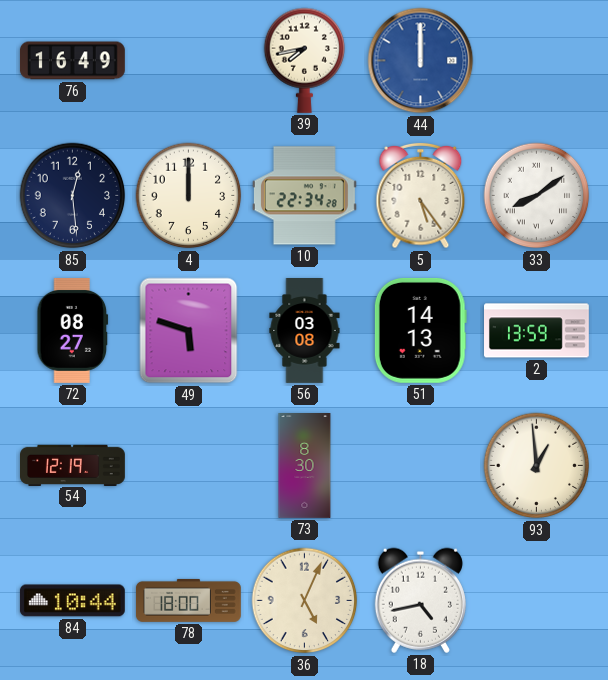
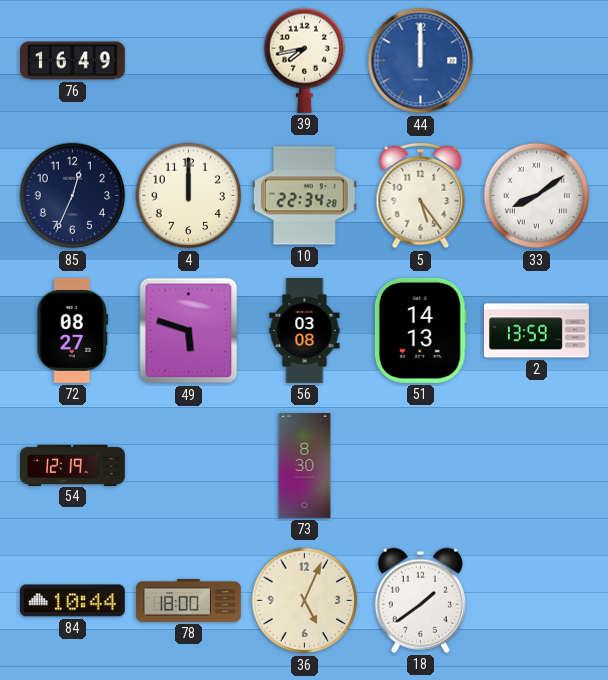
85: 12:29 -> 12:34 (73, 196)
93: 12:59 -> none (537, 466)
18: 4:43 -> 1:39 (420, 600)
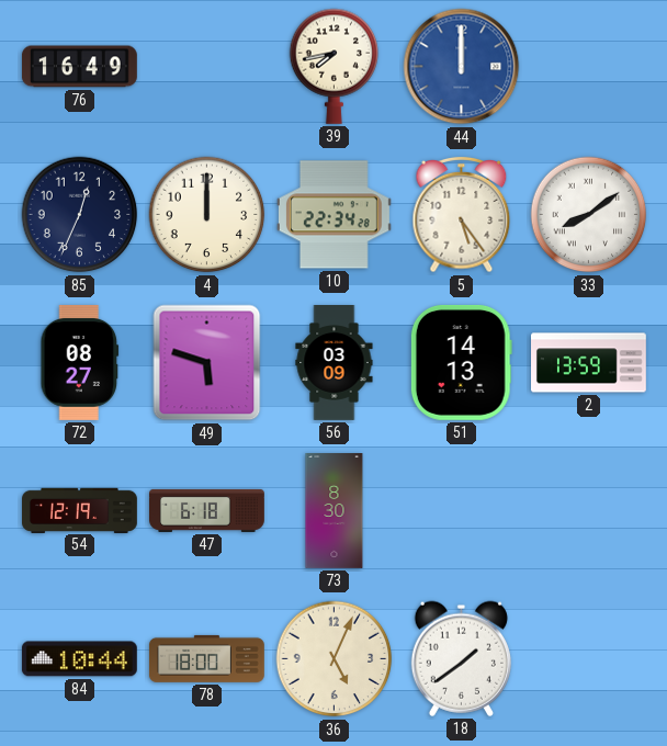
56: 03:08 -> 03:09 (335, 363)
47: none -> 6:18 (207, 510)
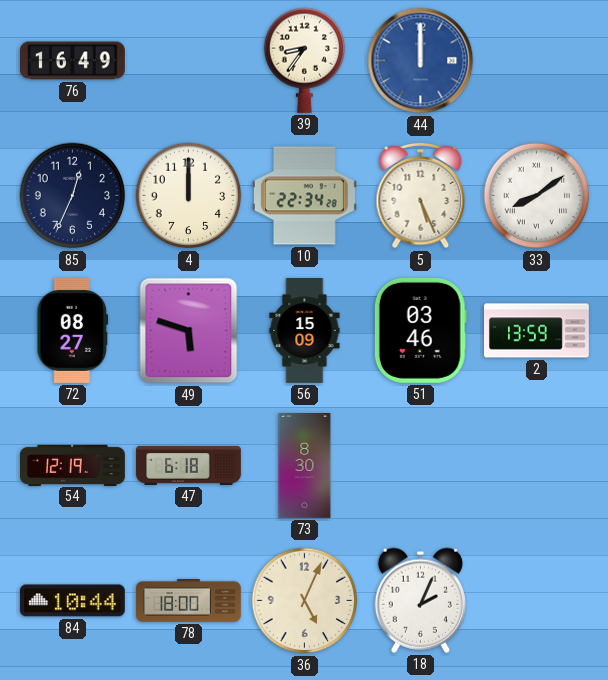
39: 7:43 -> 8:36 (305, 60)
5: 5:24 -> 5:26 (421, 196)
56: 03:09 -> 15:09 (305, 331)
51: 14:13 -> 03:46 (420, 330)
18: 1:39 -> 2:04 (420, 600)
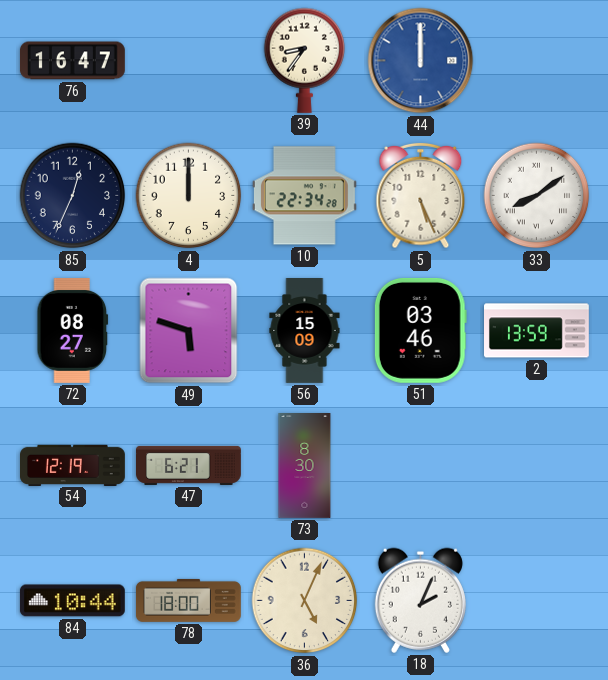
76: 16:49 -> 16:47 (72, 61)
47: 6:18 -> 6:21 (189, 465)
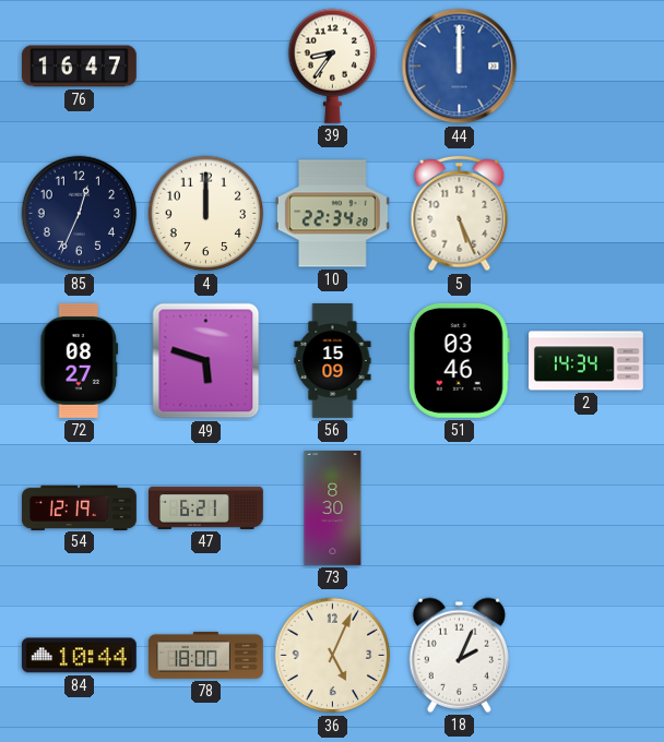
33: 8:09 -> none (537, 196)
2: 13:59 -> 14:34 (586, 361)
